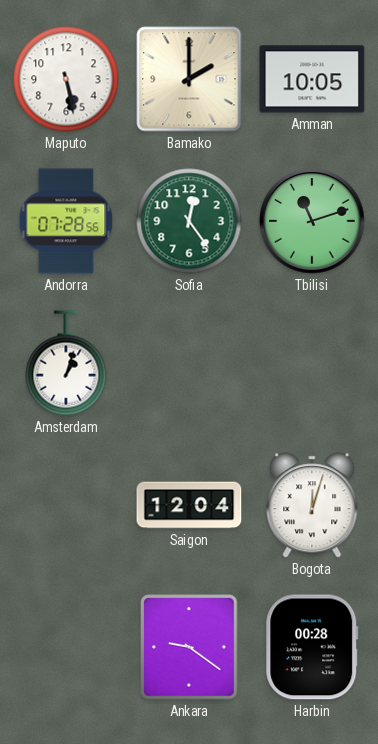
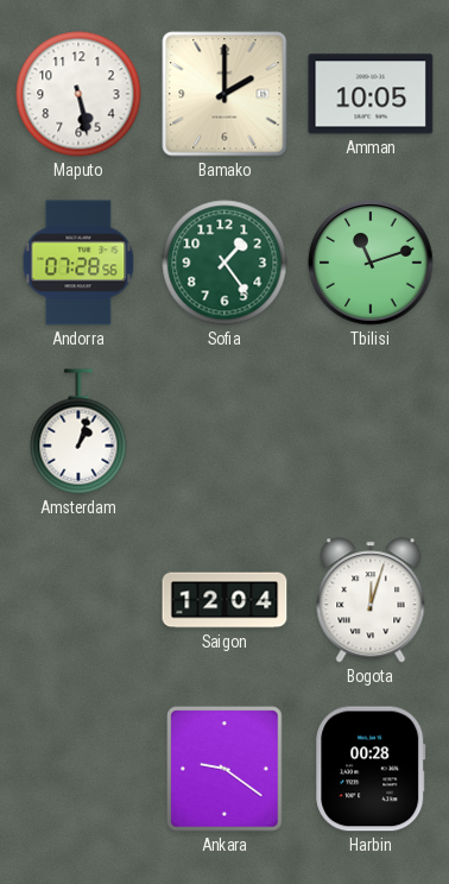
Sofia: 12:24 -> 1:24 (224, 263)
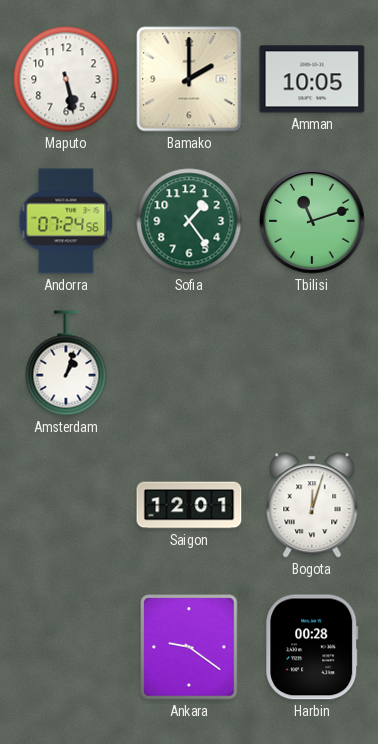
Andorra: 07:28 -> 07:24 (66, 221)
Saigon: 12:04 -> 12:01 (189, 505)
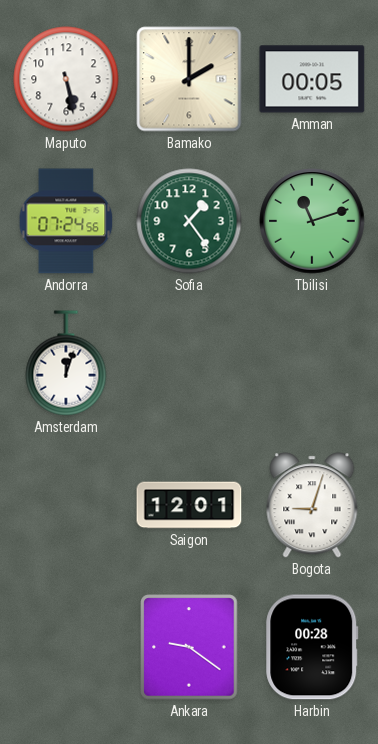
Amman: 10:05 -> 00:05 (312, 79)
Amsterdam: 1:03 -> 12:03 (66, 363)
Bogota: 12:03 -> 9:03 (312, 505)
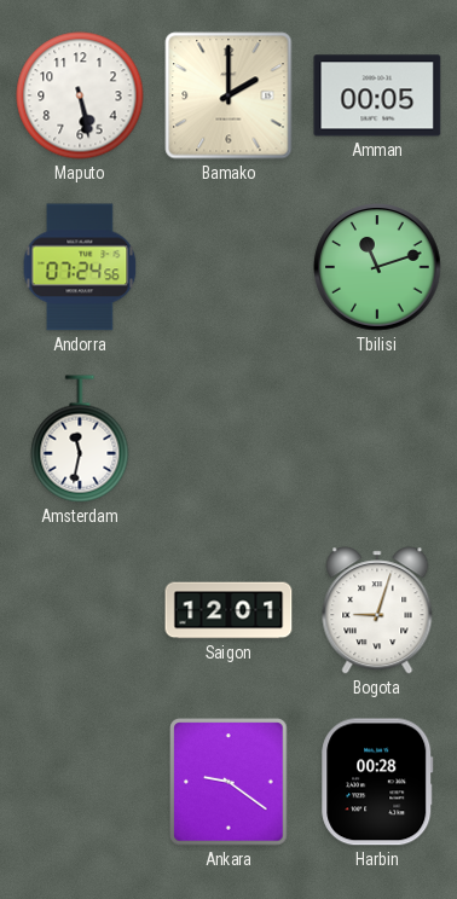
Sofia: 1:24 -> none (189, 221)
Amsterdam: 12:03 -> 11:32 (80, 439)
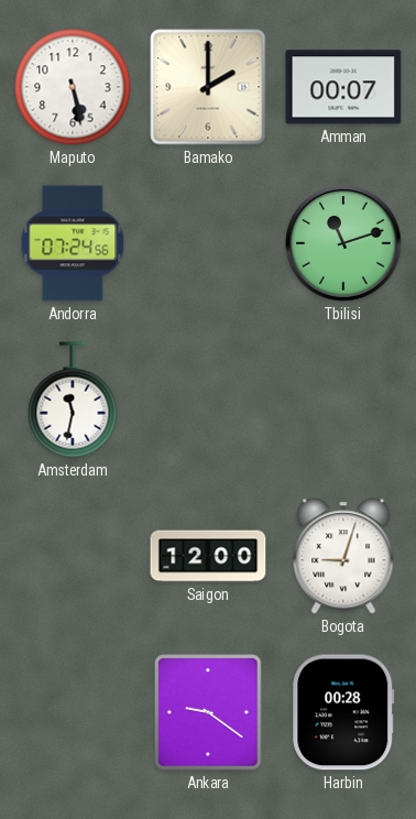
Amman: 00:05 -> 00:07 (343, 87)
Saigon: 12:01 -> 12:00 (208, 556)
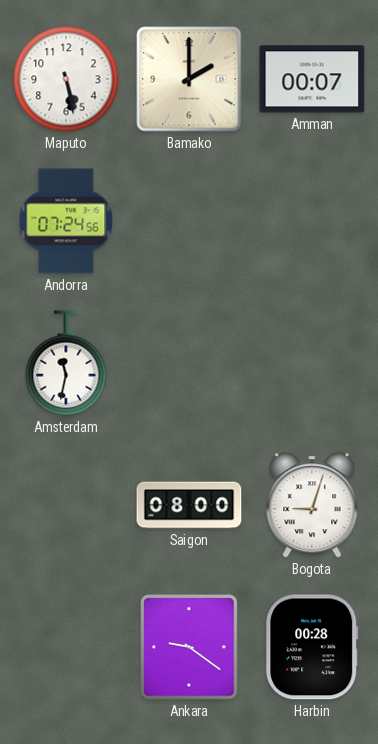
Tbilisi: 11:12 -> none (343, 243)
Saigon: 12:00 -> 08:00 (189, 505)
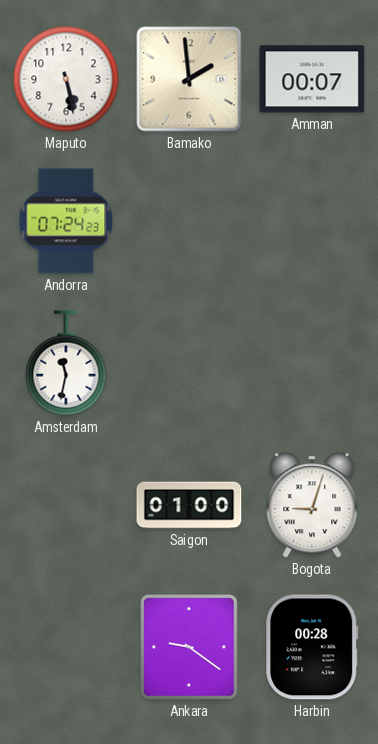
Bamako: 2:00 -> 1:59 (189, 79)
Andorra: 07:24:56 -> 07:24:23 (66, 221)
Saigon: 08:00 -> 01:00 (189, 505)
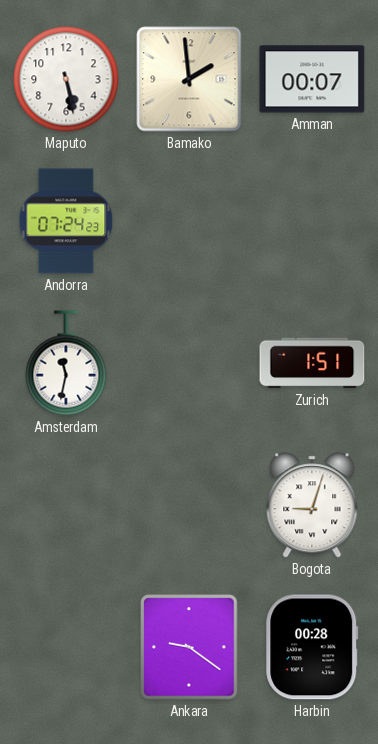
Zurich: none -> 1:51 (312, 363)
Saigon: 01:00 -> none (189, 505)
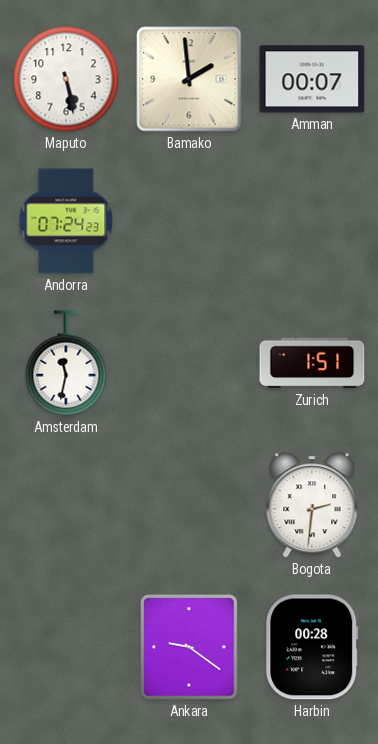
Bogota: 9:03 -> 2:31 (312, 505)
